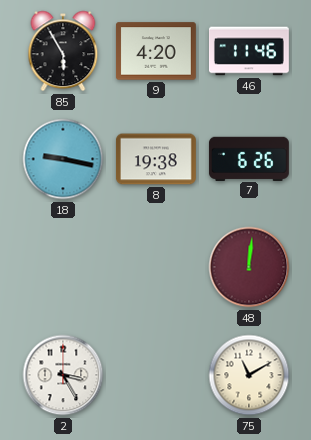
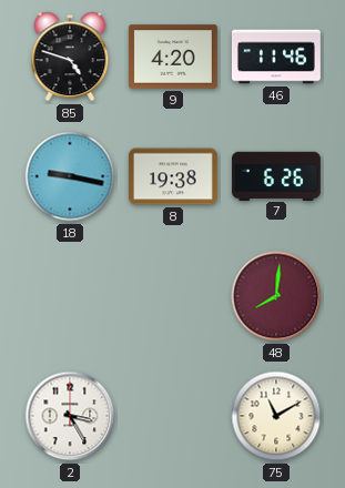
85: 5:55 -> 4:48 (70, 57)
48: 12:01 -> 8:01 (276, 296)
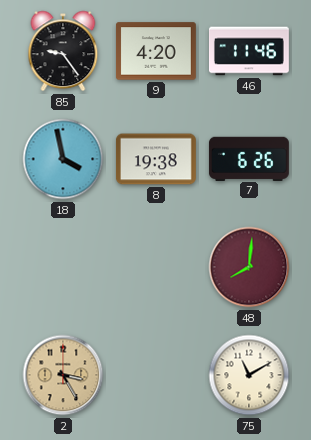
85: 4:48 -> 9:24 (63, 51)
18: 9:17 -> 3:58 (63, 159)
2 dial: white -> champagne (63, 375)
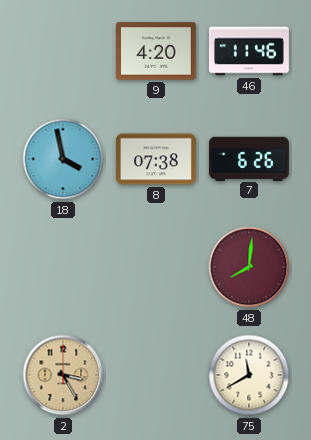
85: 9:24 -> none (63, 51)
8: 19:38 -> 07:38 (156, 159)
75: 11:10 -> 11:40 (249, 375)
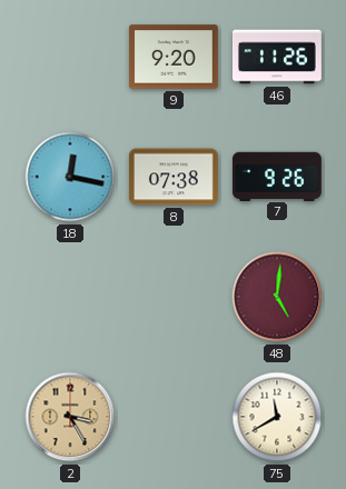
9: 4:20 -> 9:20 (174, 57)
46: 11:46 -> 11:26 (277, 57)
18: 3:58 -> 12:17 (70, 177)
7: 6:26 -> 9:26 (277, 176)
48: 8:01 -> 5:01 (277, 297)
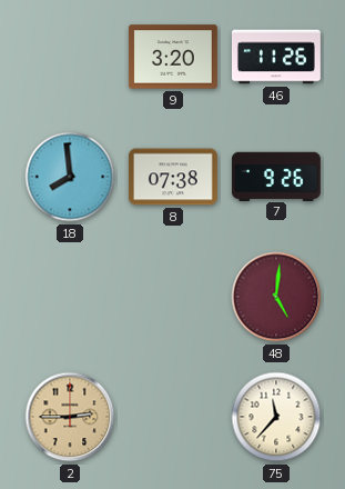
9: 9:20 -> 3:20 (173, 57)
18: 12:17 -> 7:59 (70, 177)
2: 3:25 -> 2:45 (70, 417)
75: 11:40 -> 11:37 (276, 417)
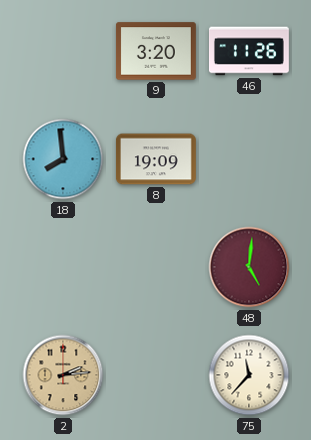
8: 07:38 -> 19:09 (156, 159)
7: 9:26 -> none (276, 176)
2: 2:45 -> 2:14 (63, 375)
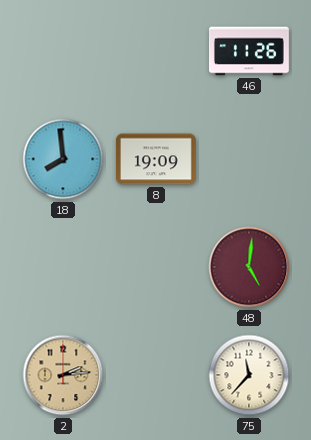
9: 3:20 -> none (156, 51)
